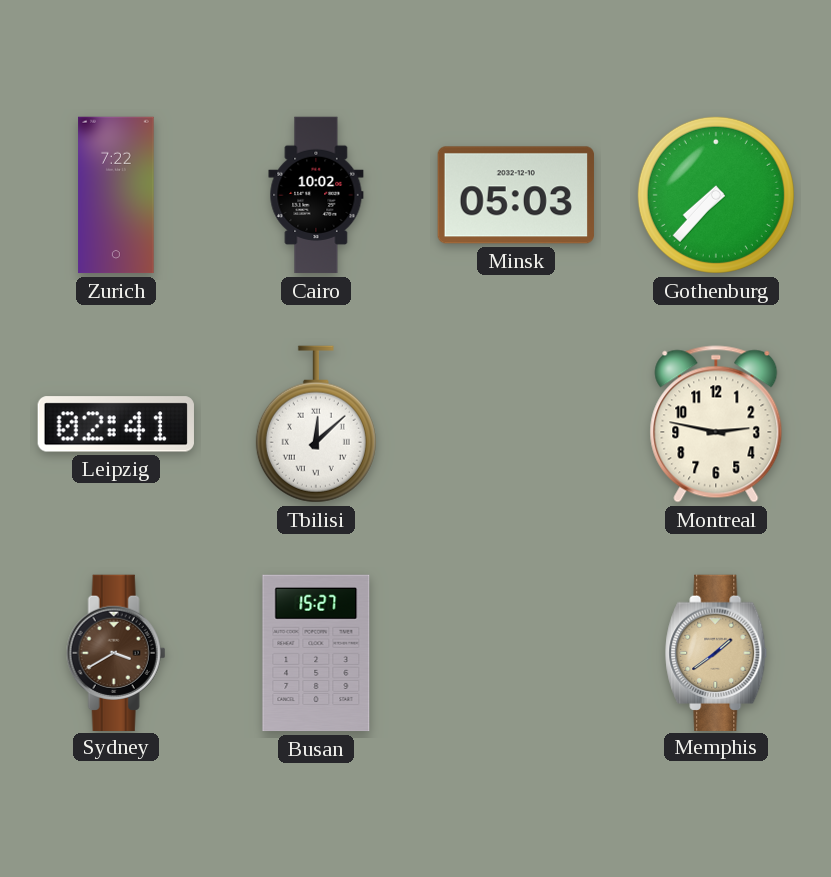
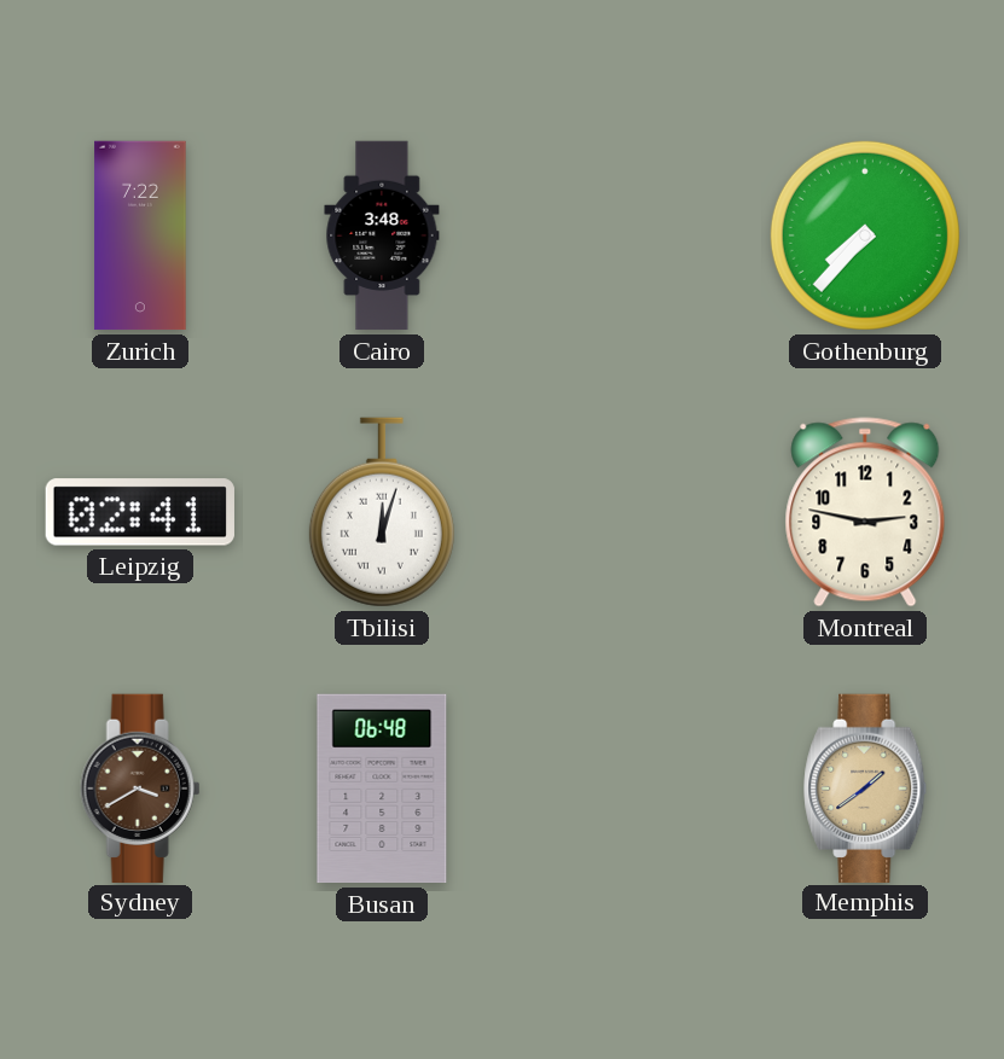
Cairo: 10:02 -> 3:48 (382, 235)
Minsk: 05:03 -> none (516, 195)
Tbilisi: 12:08 -> 12:03 (382, 512)
Busan: 15:27 -> 06:48 (382, 789)
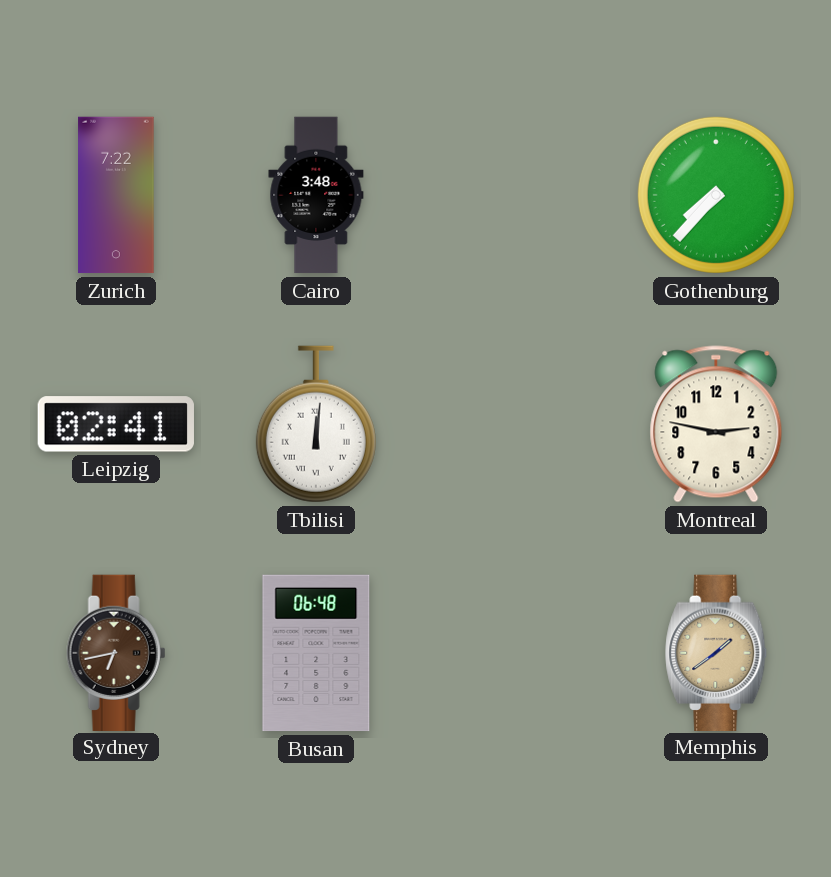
Tbilisi: 12:03 -> 12:01 (316, 424)
Sydney: 3:40 -> 6:43 (116, 652)
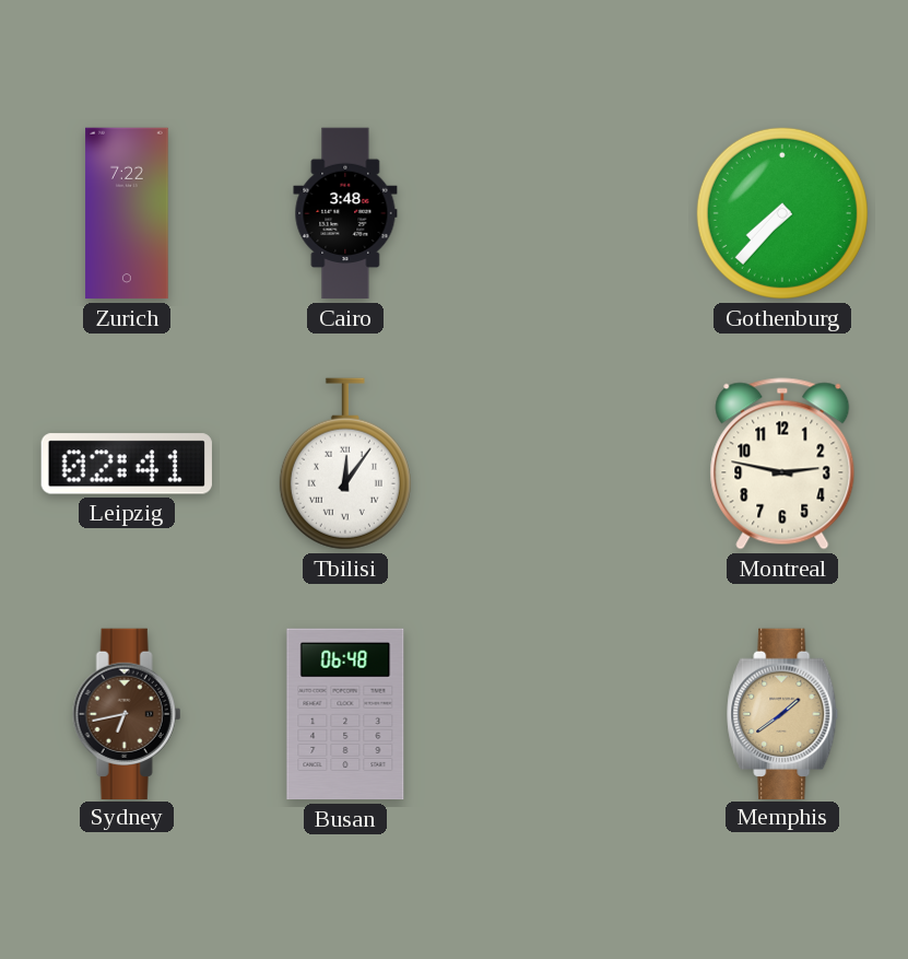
Tbilisi: 12:01 -> 12:06 (345, 464)
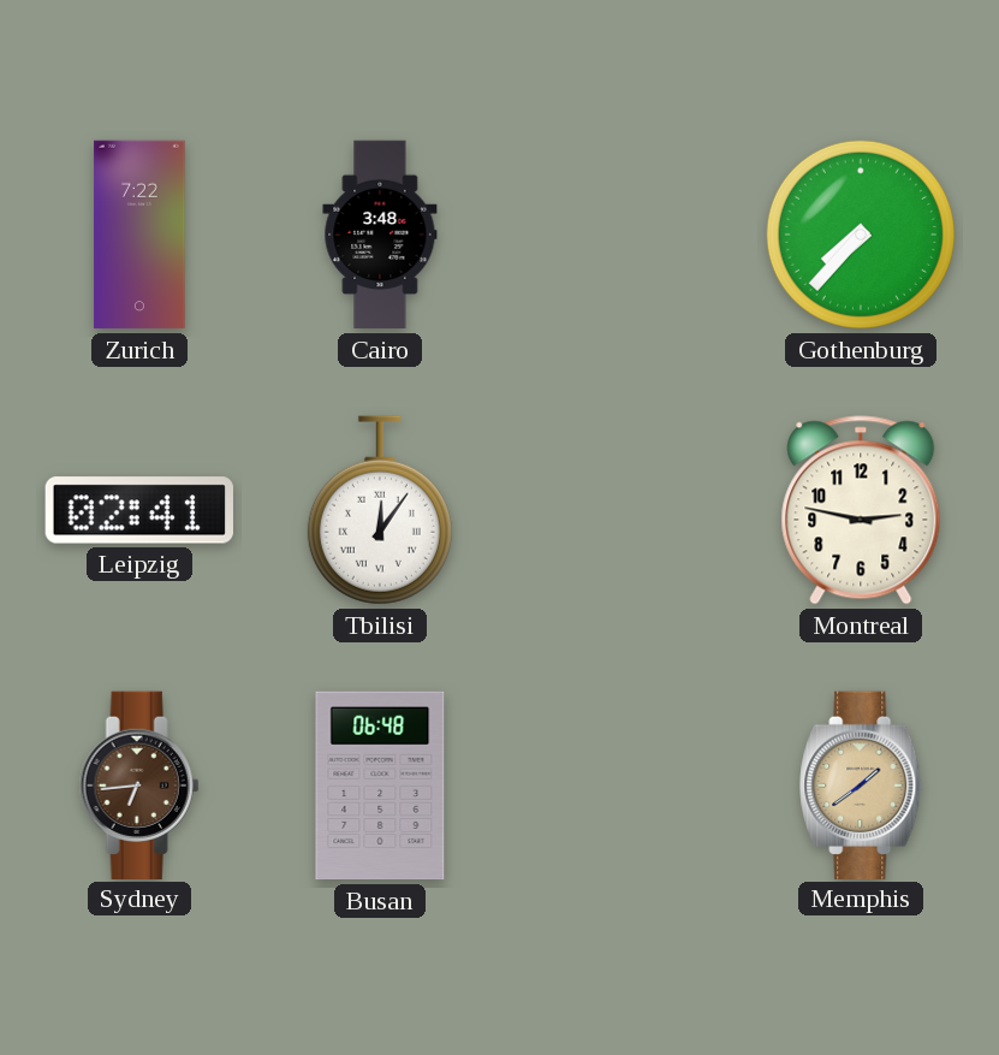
Sydney: 6:43 -> 6:44 (139, 784)
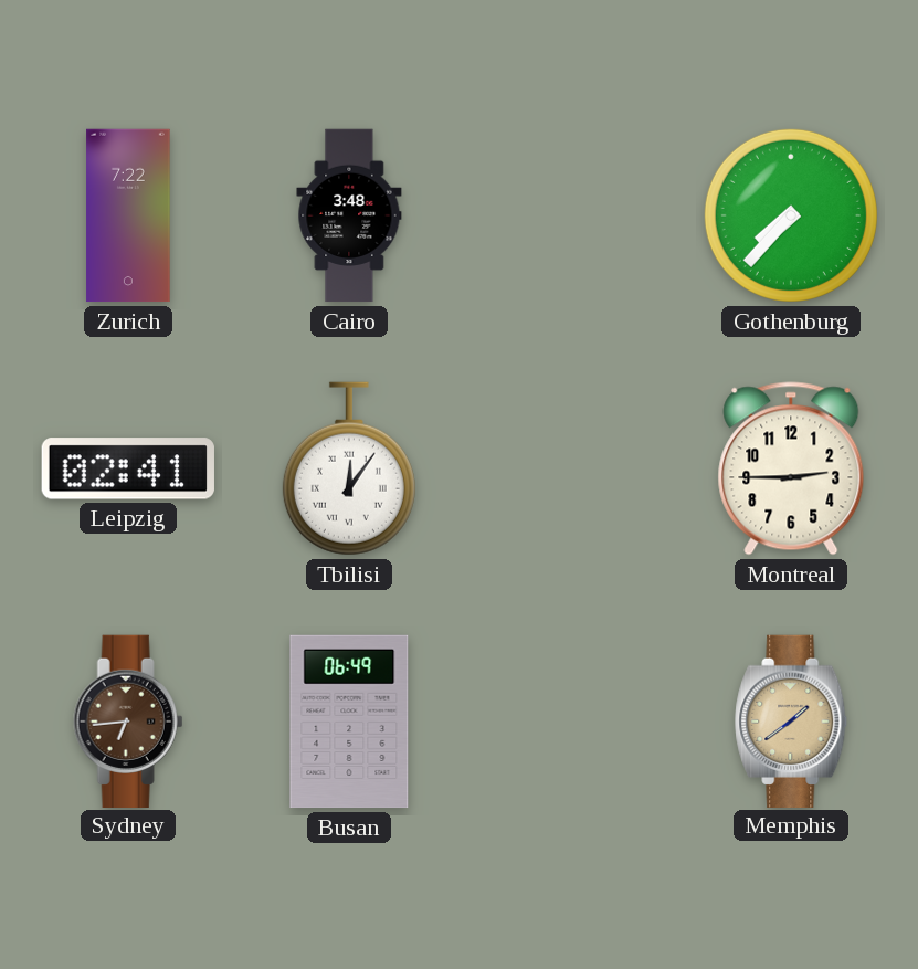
Montreal: 2:47 -> 2:45 (791, 468)
Busan: 06:48 -> 06:49 (349, 722)
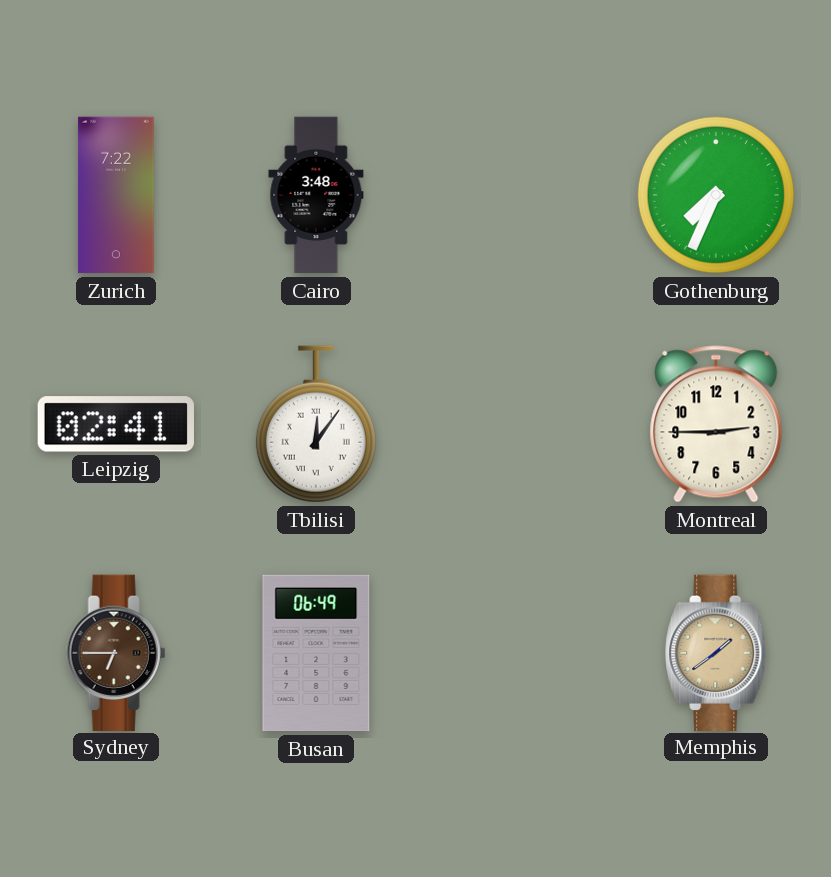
Gothenburg: 7:37 -> 7:34 (716, 195)
Sydney: 6:44 -> 6:45 (116, 652)
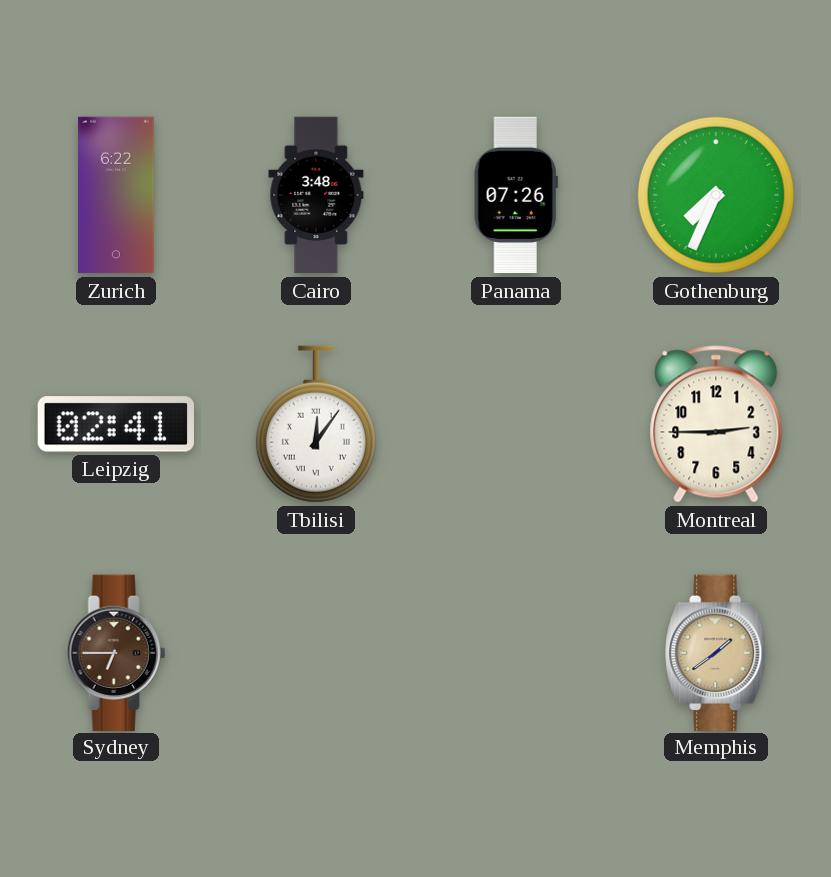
Zurich: 7:22 -> 6:22 (116, 195)
Panama: none -> 07:26 (516, 195)
Busan: 06:49 -> none (316, 653)
